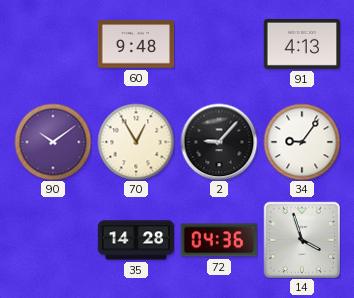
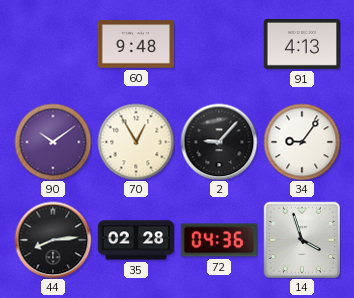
44: none -> 8:14 (53, 240)
35: 14:28 -> 02:28 (136, 240)
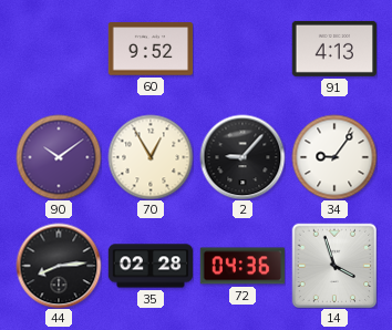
60: 9:48 -> 9:52 (151, 49)
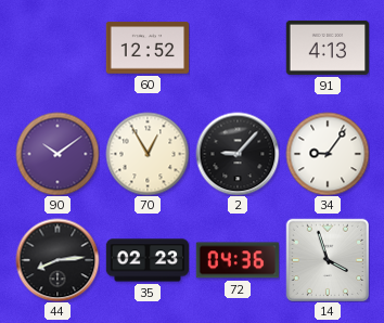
60: 9:52 -> 12:52 (148, 48)
35: 02:28 -> 02:23 (148, 260)
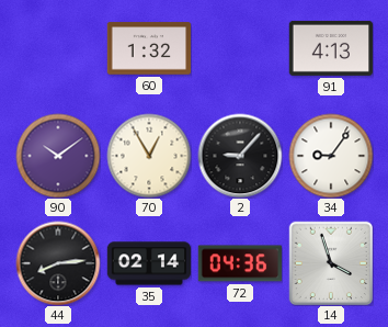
60: 12:52 -> 1:32 (149, 48)
35: 02:23 -> 02:14 (149, 263)
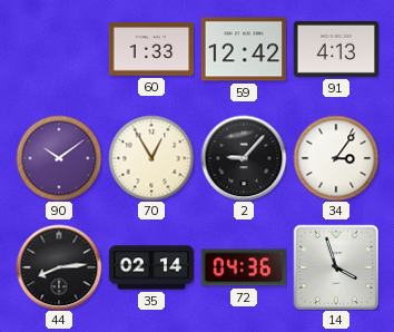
60: 1:32 -> 1:33 (151, 49)
59: none -> 12:42 (244, 49)
34: 9:06 -> 3:06 (336, 158)
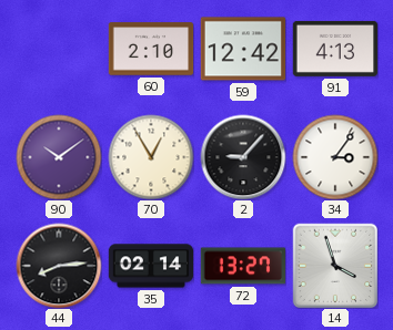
60: 1:33 -> 2:10 (151, 49)
72: 04:36 -> 13:27 (242, 266)
